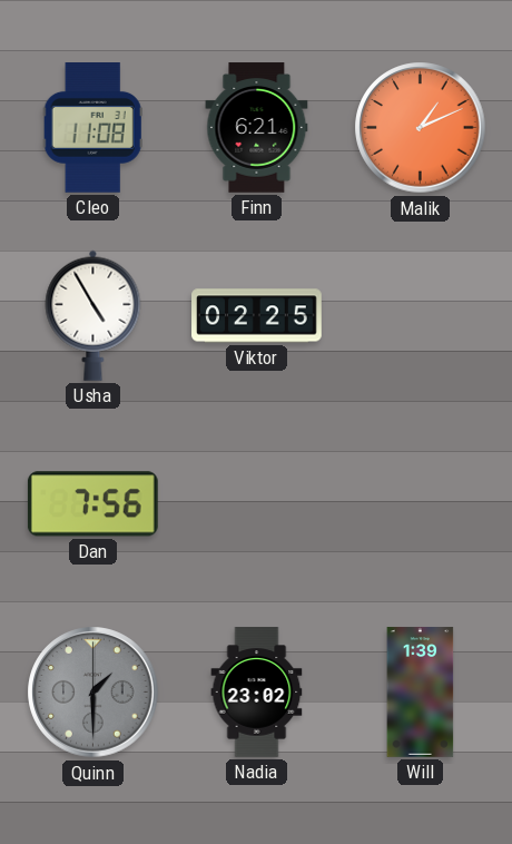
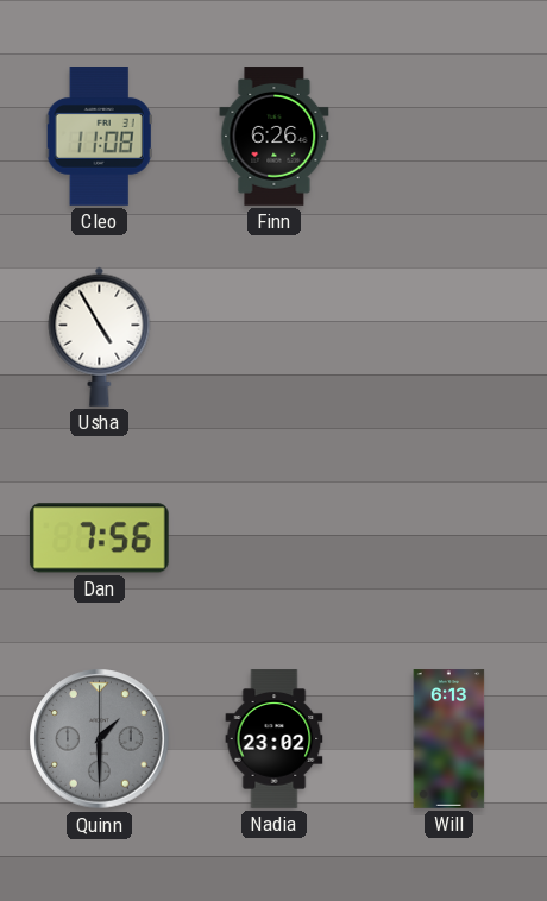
Finn: 6:21 -> 6:26 (275, 137)
Malik: 1:11 -> none (421, 128)
Viktor: 02:25 -> none (257, 316)
Will: 1:39 -> 6:13 (449, 739)
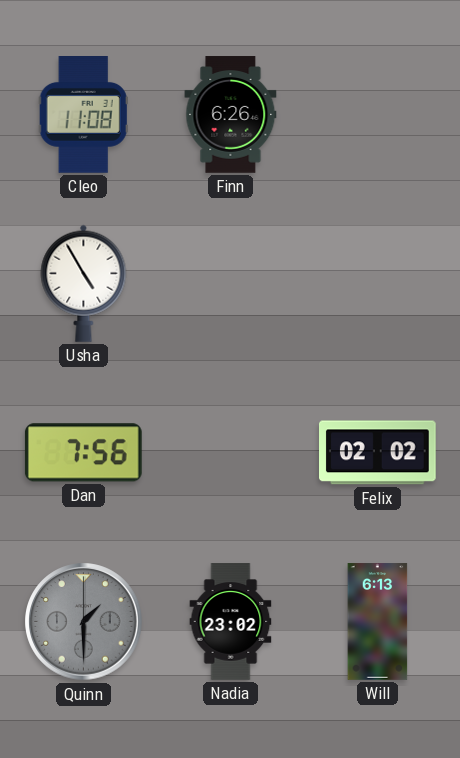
Felix: none -> 02:02 (378, 453)
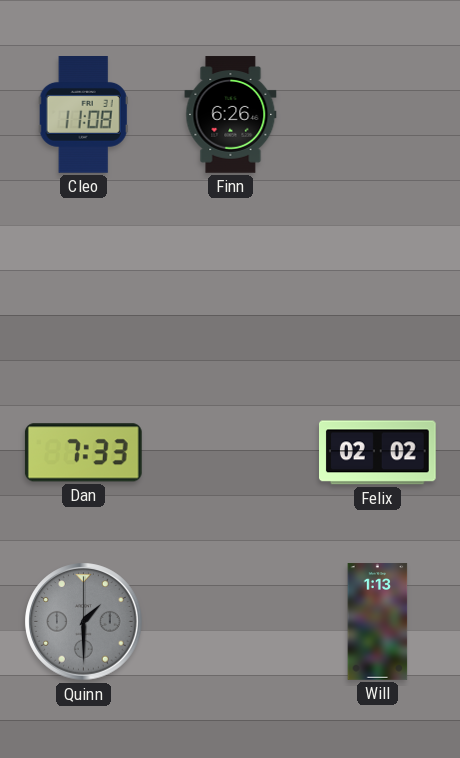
Usha: 4:55 -> none (84, 283)
Dan: 7:56 -> 7:33 (83, 453)
Nadia: 23:02 -> none (231, 622)
Will: 6:13 -> 1:13 (378, 622)
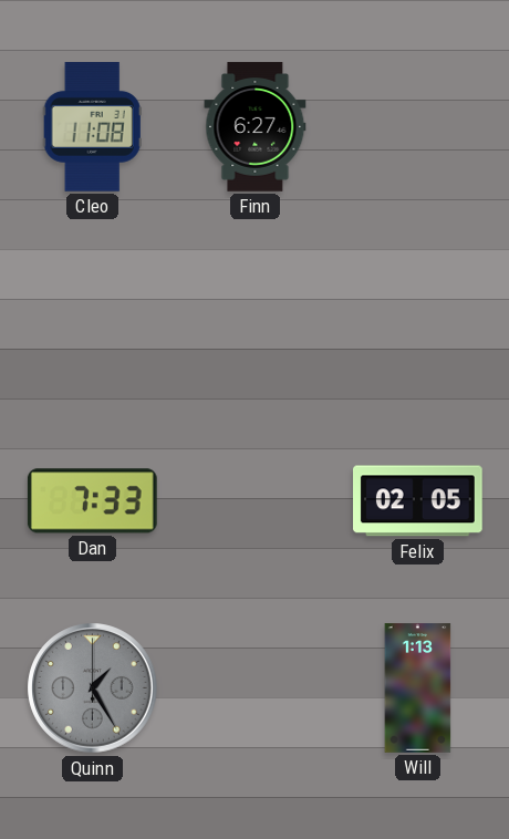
Finn: 6:26 -> 6:27 (256, 127)
Felix: 02:02 -> 02:05 (418, 501)
Quinn: 1:30 -> 1:25 (93, 688)
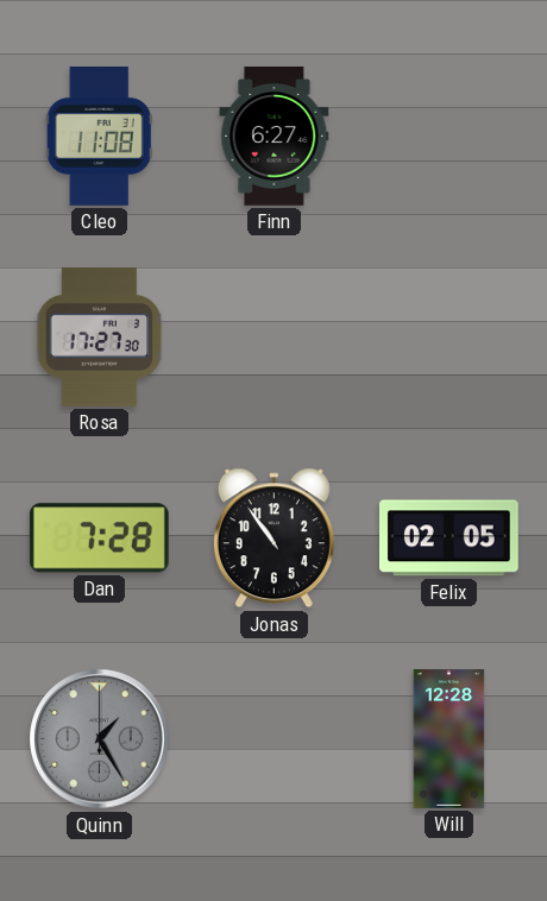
Rosa: none -> 17:27 (100, 338)
Dan: 7:33 -> 7:28 (99, 538)
Jonas: none -> 10:54 (273, 538)
Will: 1:13 -> 12:28 (449, 739)
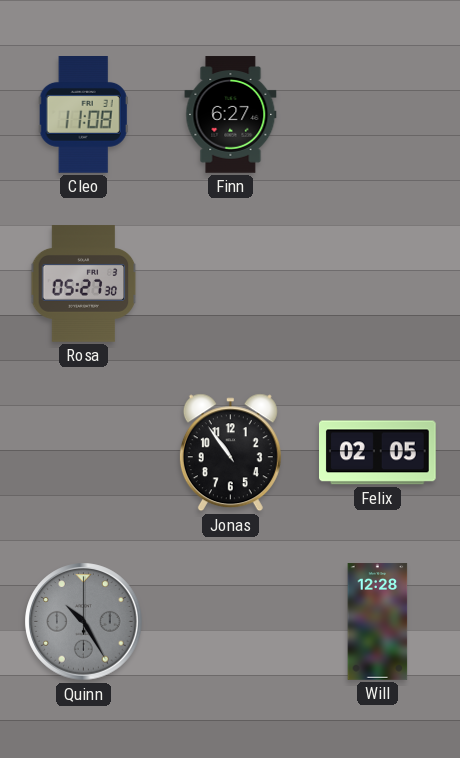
Rosa: 17:27 -> 05:27 (84, 284)
Dan: 7:28 -> none (99, 538)
Quinn: 1:25 -> 10:25 (84, 622)
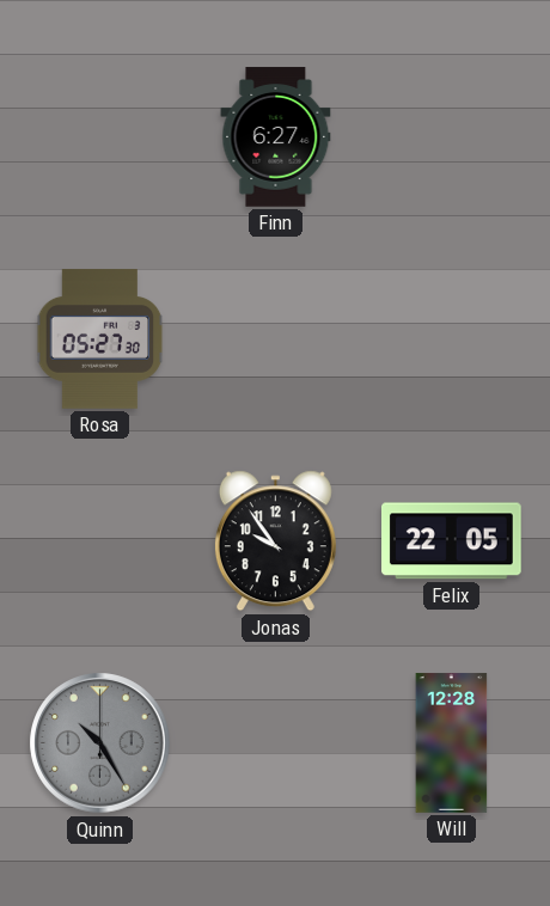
Cleo: 11:08 -> none (83, 115)
Jonas: 10:54 -> 9:54 (275, 541)
Felix: 02:05 -> 22:05 (452, 541)
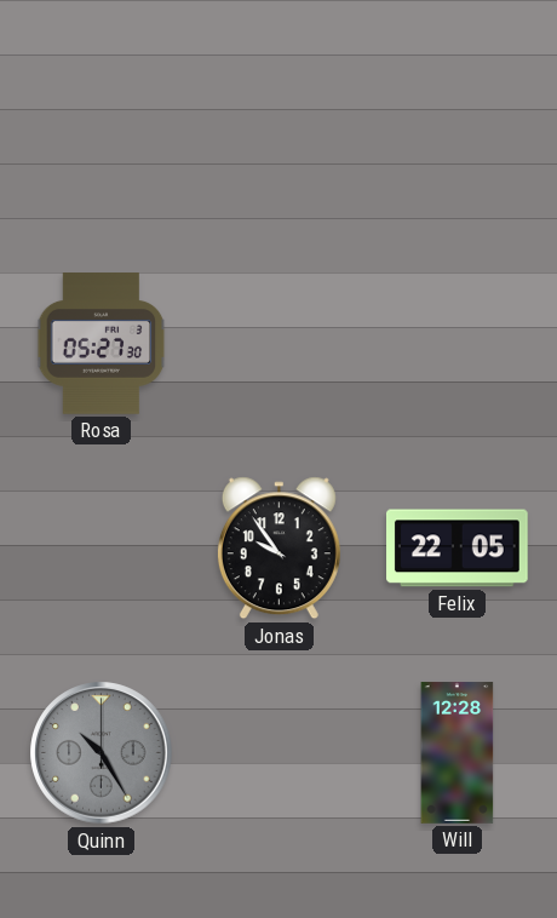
Finn: 6:27 -> none (276, 137)
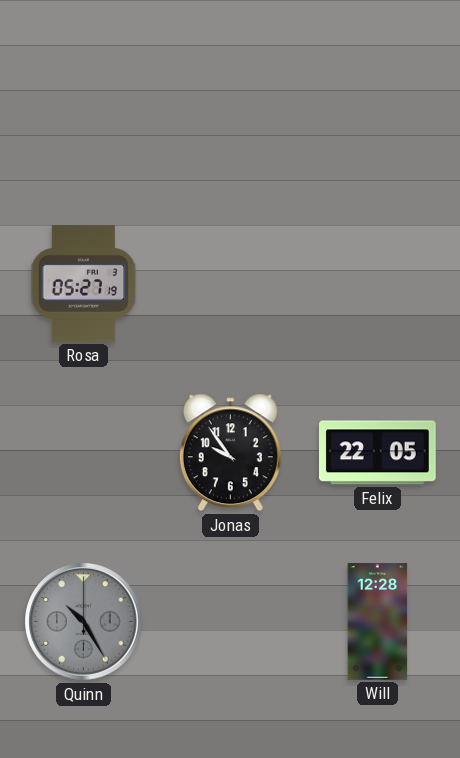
Rosa: 05:27:30 -> 05:27:19 (84, 284)
